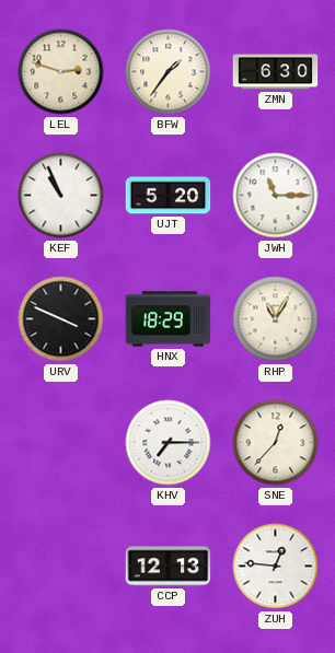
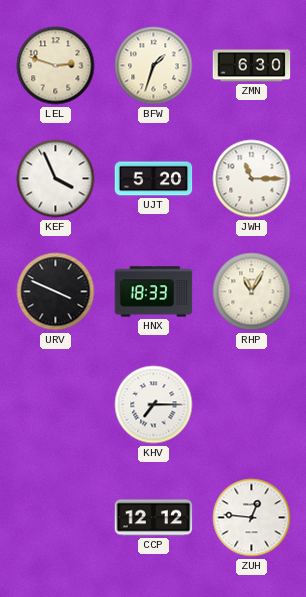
BFW: 1:36 -> 1:33 (154, 66)
KEF: 10:56 -> 3:56 (56, 179)
HNX: 18:29 -> 18:33 (154, 292)
SNE: 12:37 -> none (276, 443)
CCP: 12:13 -> 12:12 (154, 518)
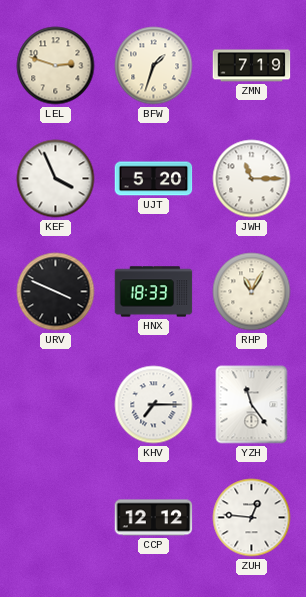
ZMN: 6:30 -> 7:19 (252, 66)
YZH: none -> 11:24 (252, 405)
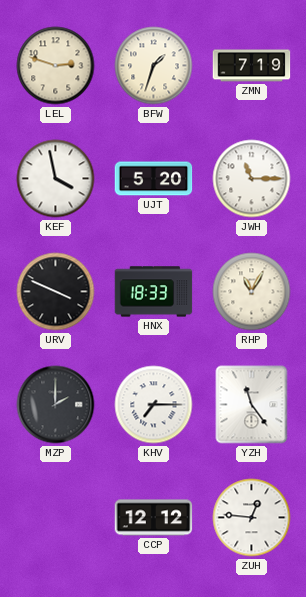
KEF: 3:56 -> 3:58 (56, 179)
MZP: none -> 2:00 (56, 405)
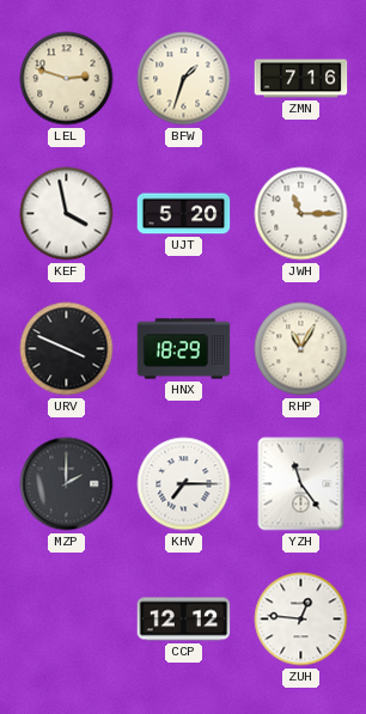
ZMN: 7:19 -> 7:16 (301, 79)
HNX: 18:33 -> 18:29 (184, 349)
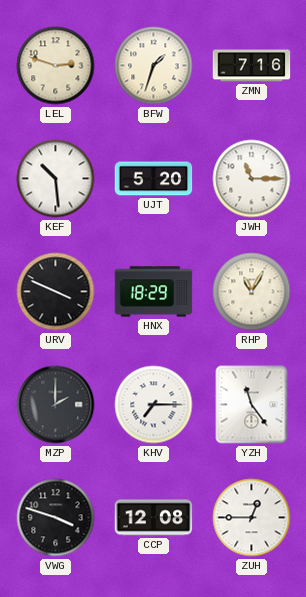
KEF: 3:58 -> 10:29 (56, 179)
VWG: none -> 3:48 (56, 518)
CCP: 12:12 -> 12:08 (154, 518)
ZUH: 12:46 -> 12:45 (252, 518)
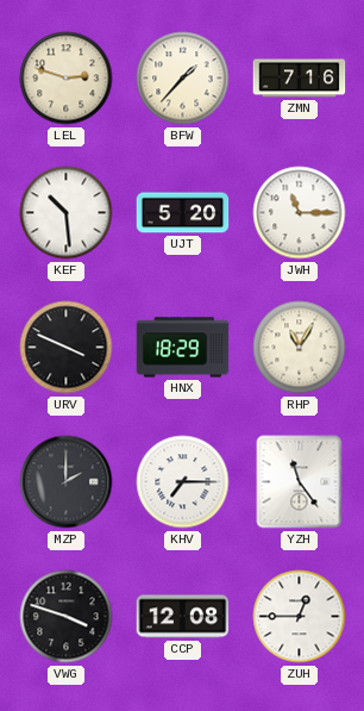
BFW: 1:33 -> 1:37 (183, 79)
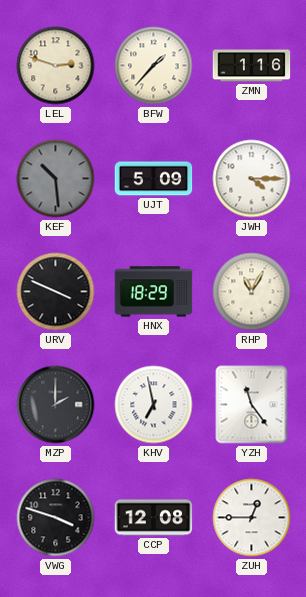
ZMN: 7:16 -> 1:16 (252, 66)
KEF dial: white -> grey (56, 179)
UJT: 5:20 -> 5:09 (154, 179)
JWH: 11:15 -> 4:15 (252, 179)
KHV: 7:15 -> 6:58 (154, 405)
